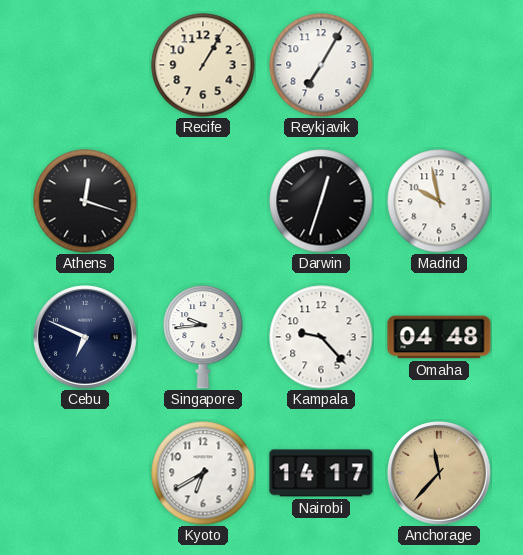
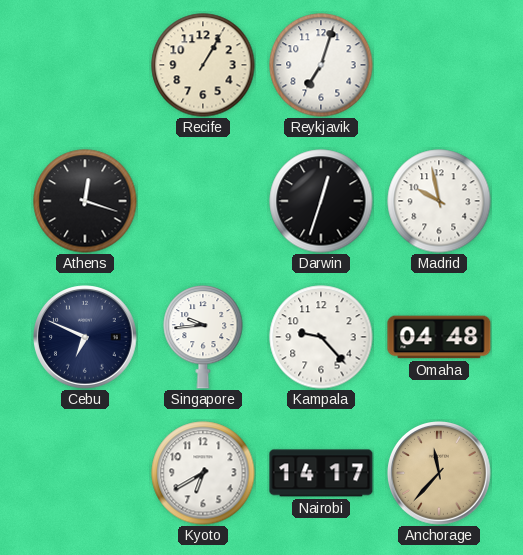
Reykjavik: 7:05 -> 7:03 (321, 65)
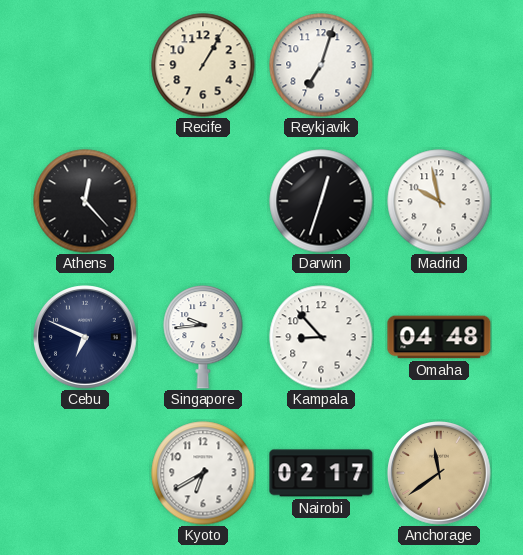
Athens: 12:18 -> 12:23 (85, 201)
Kampala: 9:23 -> 8:53 (321, 337)
Nairobi: 14:17 -> 02:17 (321, 473)
Anchorage: 11:37 -> 11:39 (439, 473)
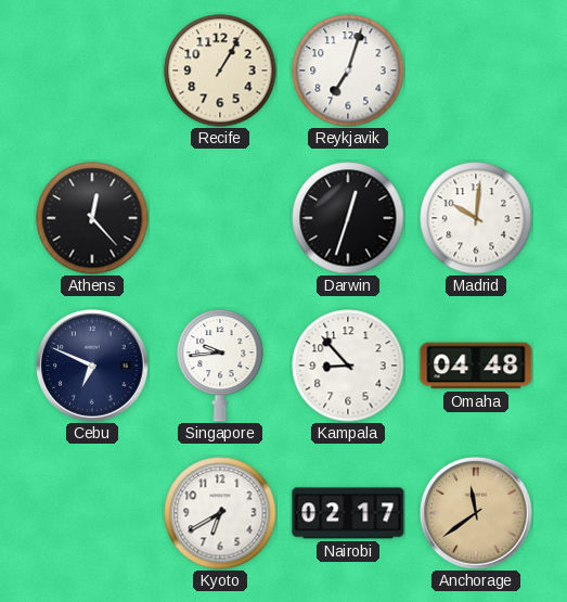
Madrid: 9:58 -> 10:01 (476, 218)
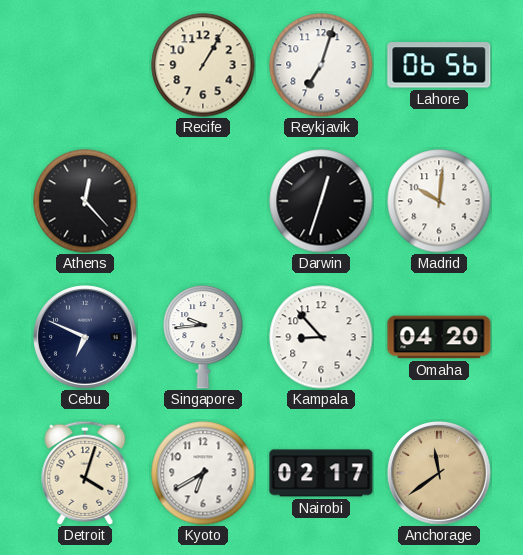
Lahore: none -> 06:56 (439, 65)
Omaha: 04:48 -> 04:20 (439, 337)
Detroit: none -> 4:03 (85, 473)
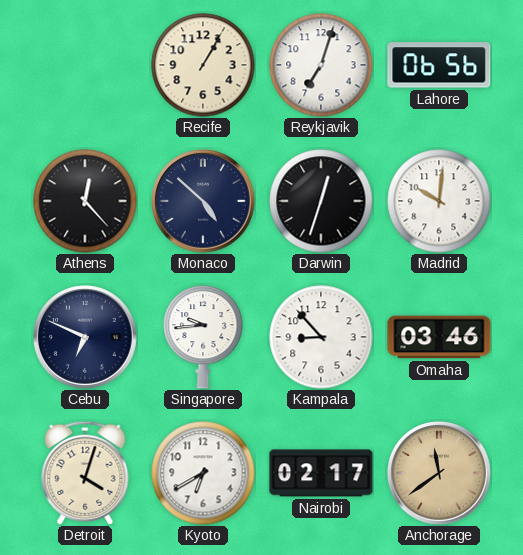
Monaco: none -> 4:52 (203, 201)
Omaha: 04:20 -> 03:46 (439, 337)
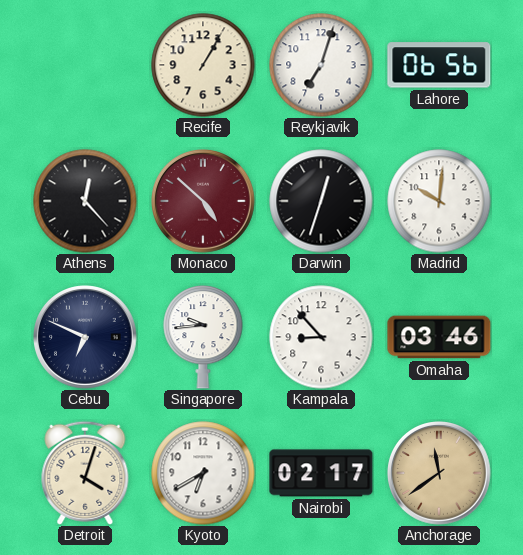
Monaco dial: navy -> burgundy (203, 201)
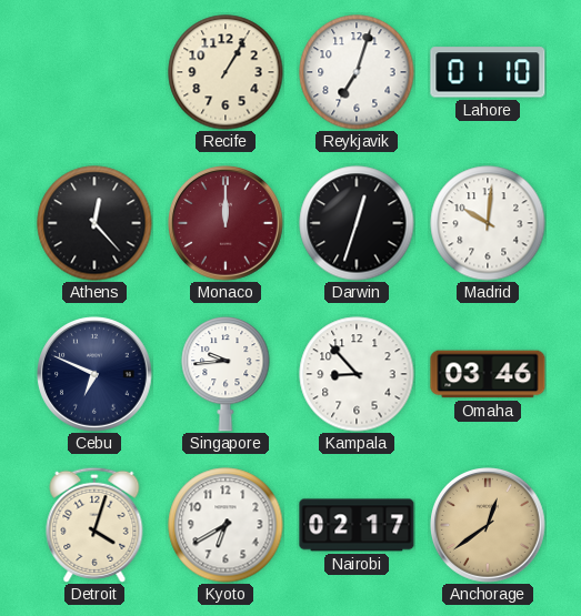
Lahore: 06:56 -> 01:10 (488, 72)
Monaco: 4:52 -> 12:00 (226, 223)
Anchorage: 11:39 -> 12:39 (488, 525)
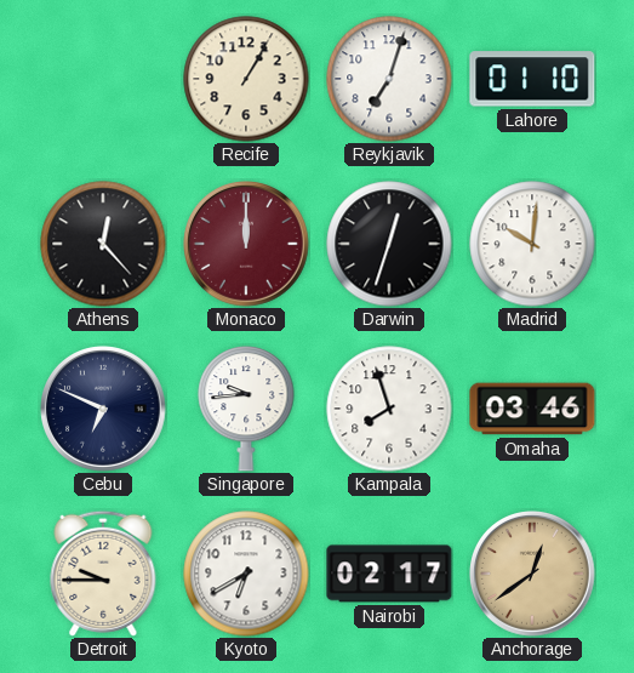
Kampala: 8:53 -> 7:57 (389, 409)
Detroit: 4:03 -> 9:45 (103, 574)
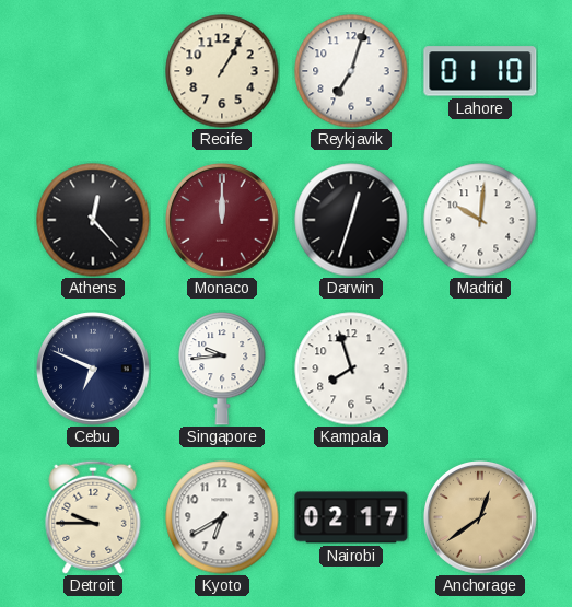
Omaha: 03:46 -> none (532, 409)
